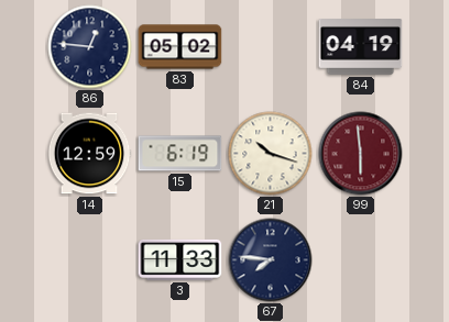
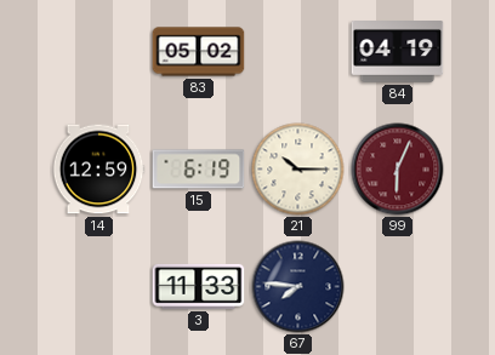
86: 12:46 -> none (90, 47)
21: 10:18 -> 10:15 (298, 170)
99: 5:59 -> 6:04 (398, 170)
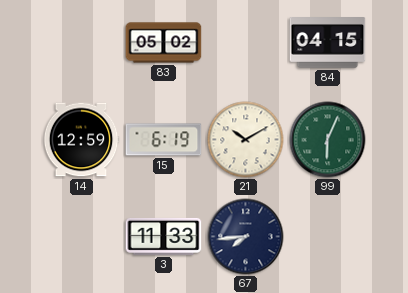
84: 04:19 -> 04:15 (328, 43)
21: 10:15 -> 10:10 (246, 140)
99 dial: burgundy -> green (328, 140)
67: 7:46 -> 7:44 (246, 237)
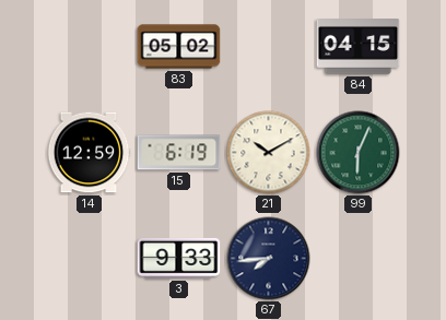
3: 11:33 -> 9:33 (179, 258)
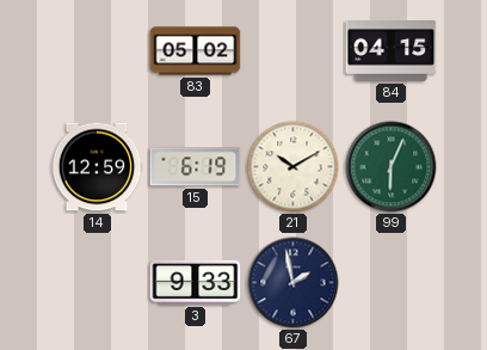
67: 7:44 -> 1:58 (294, 283)
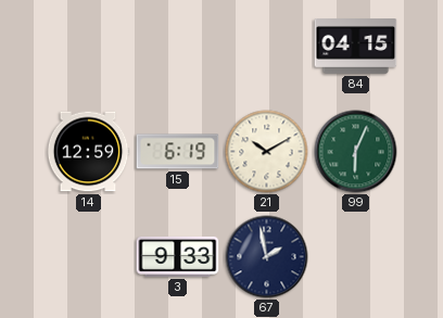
83: 05:02 -> none (196, 51)
